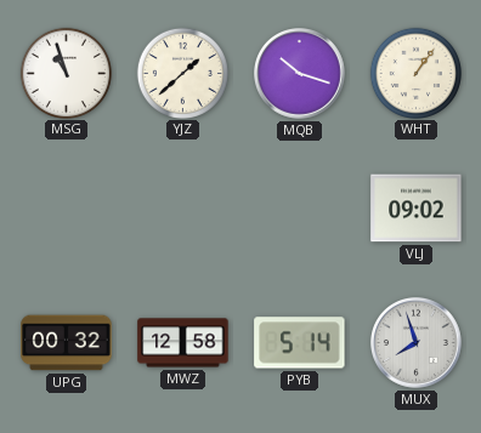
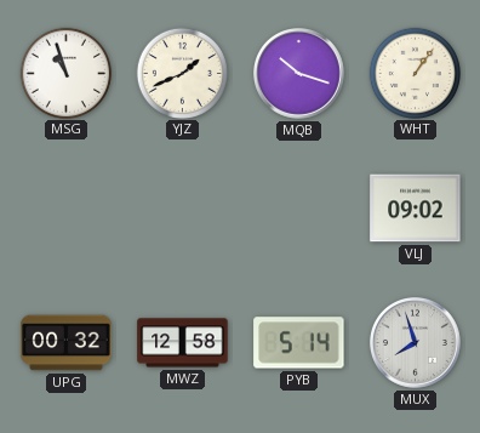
YJZ: 1:38 -> 1:41 (182, 73)
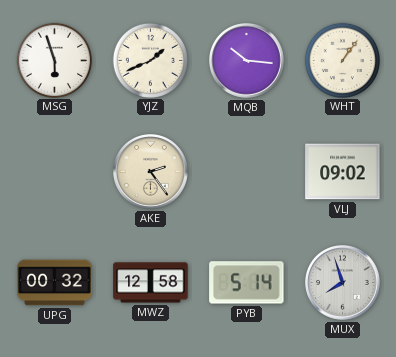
MSG: 10:57 -> 5:57 (54, 60)
MQB: 10:18 -> 10:16 (247, 61)
AKE: none -> 2:24 (151, 172)
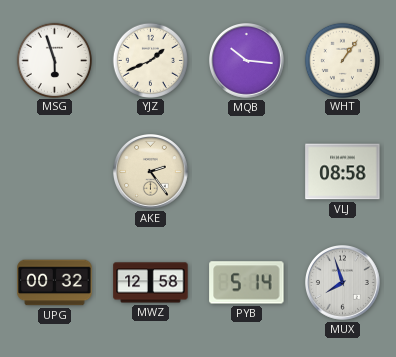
VLJ: 09:02 -> 08:58 (343, 172)
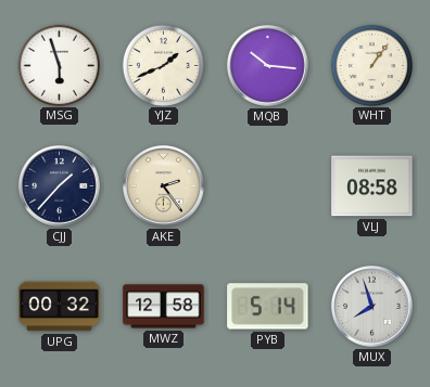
CJJ: none -> 1:37 (60, 186)
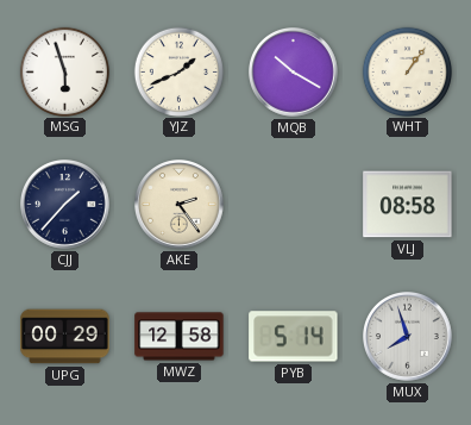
MQB: 10:16 -> 10:20 (294, 73)
UPG: 00:32 -> 00:29 (65, 337)
